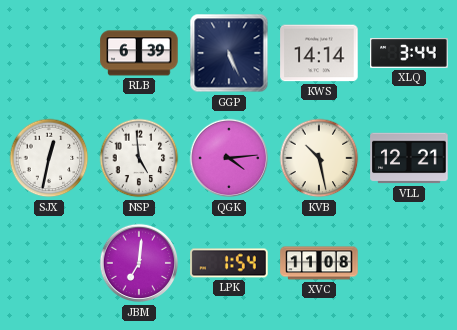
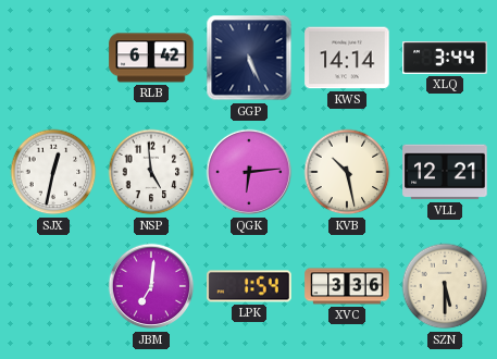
RLB: 6:39 -> 6:42 (151, 58)
QGK: 4:14 -> 6:14 (249, 172)
XVC: 11:08 -> 3:36 (347, 286)
SZN: none -> 5:30 (445, 286)
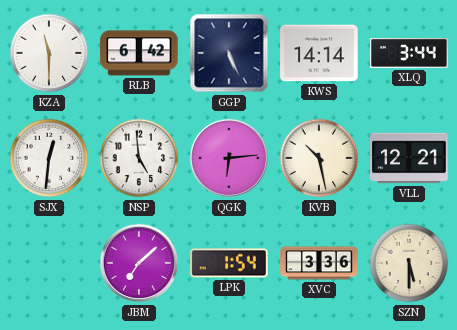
KZA: none -> 11:30 (49, 53)
SJX: 12:32 -> 12:31 (49, 158)
JBM: 7:01 -> 7:08 (139, 263)
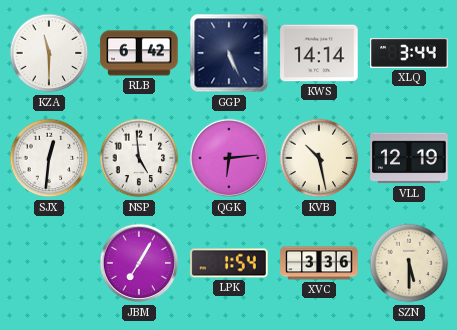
VLL: 12:21 -> 12:19 (409, 158)
JBM: 7:08 -> 7:05 (139, 263)
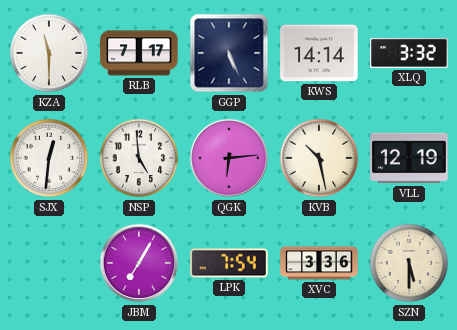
RLB: 6:42 -> 7:17 (139, 53)
XLQ: 3:44 -> 3:32 (409, 53)
LPK: 1:54 -> 7:54 (229, 263)
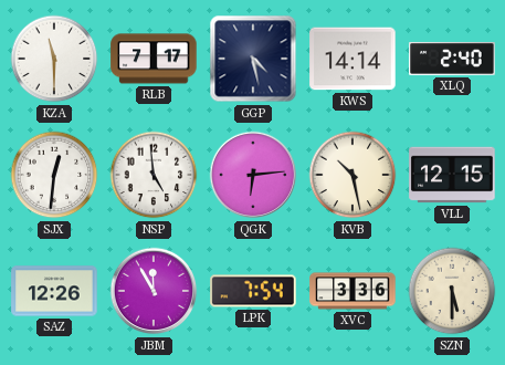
GGP: 5:26 -> 4:28 (253, 59)
XLQ: 3:32 -> 2:40 (452, 59)
VLL: 12:19 -> 12:15 (452, 175)
SAZ: none -> 12:26 (54, 291)
JBM: 7:05 -> 11:55 (154, 291)
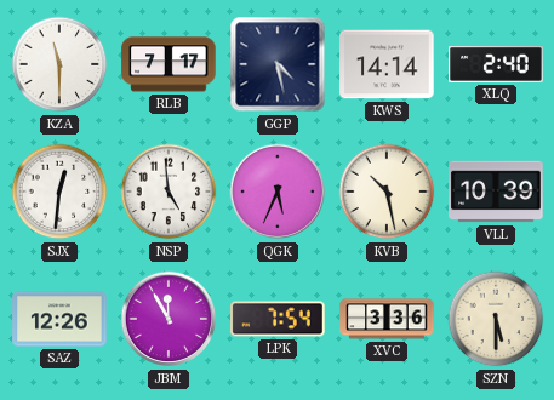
QGK: 6:14 -> 5:34 (278, 192)
VLL: 12:15 -> 10:39 (496, 192)
